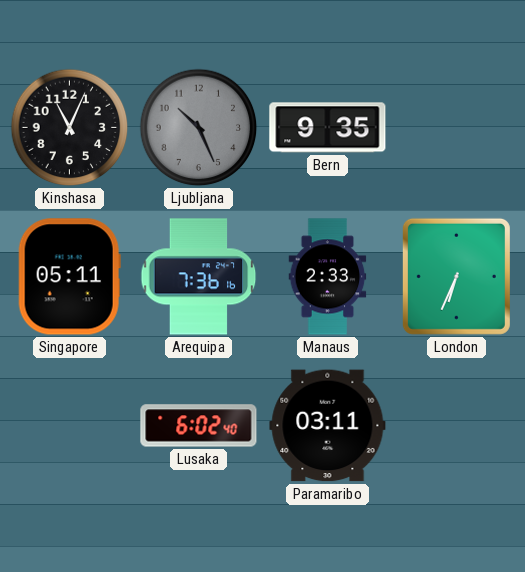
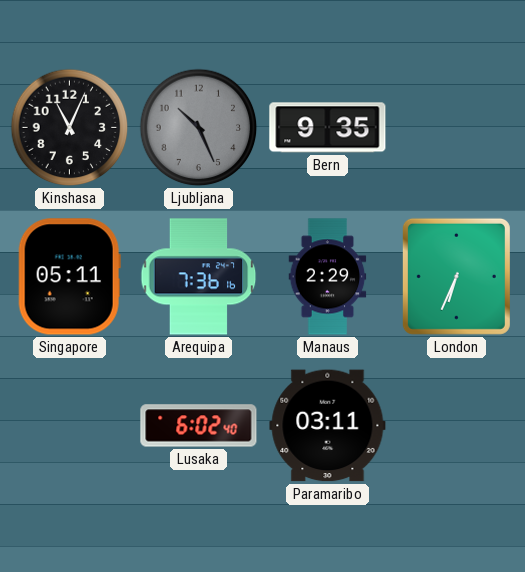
Manaus: 2:33 -> 2:29 (328, 277)
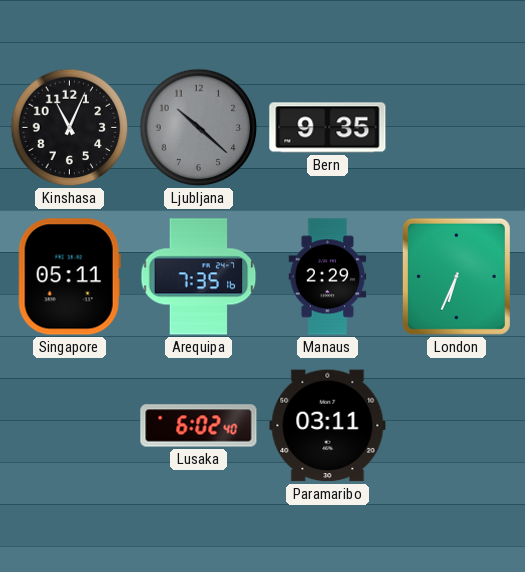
Ljubljana: 10:26 -> 10:22 (199, 128)
Arequipa: 7:36 -> 7:35 (199, 277)
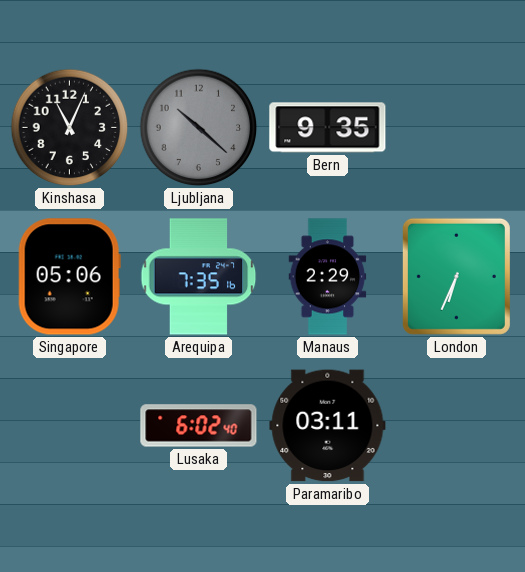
Singapore: 05:11 -> 05:06 (69, 277)
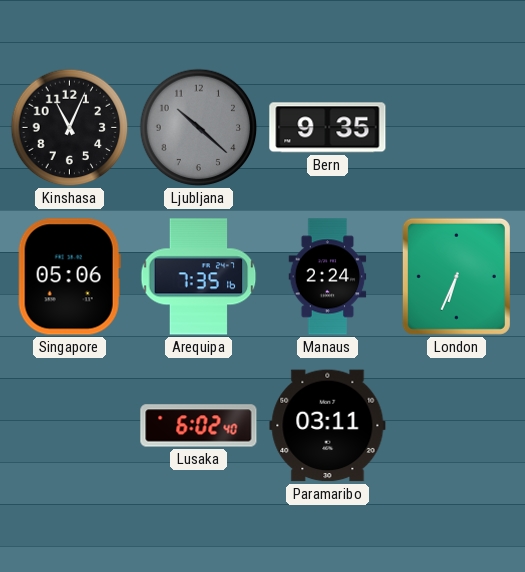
Manaus: 2:29 -> 2:24 (328, 277)
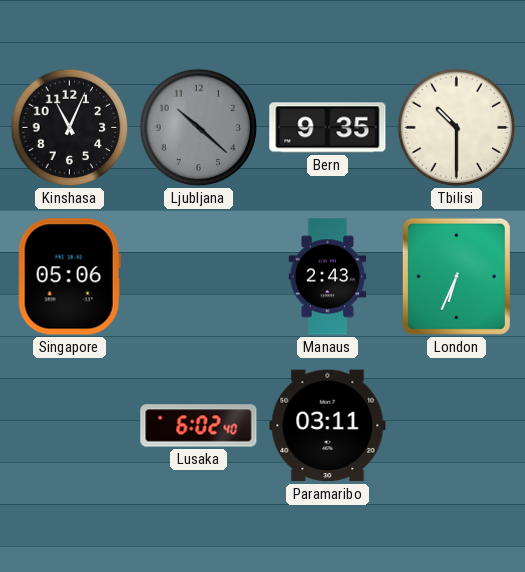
Tbilisi: none -> 10:30 (457, 128)
Arequipa: 7:35 -> none (199, 277)
Manaus: 2:24 -> 2:43 (328, 277)
